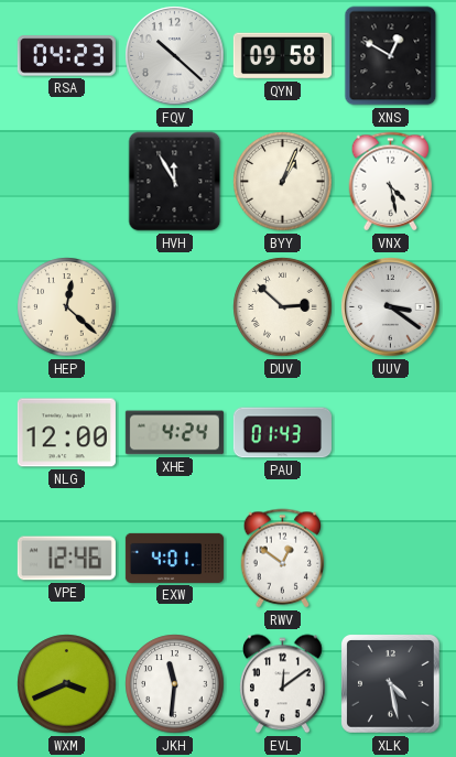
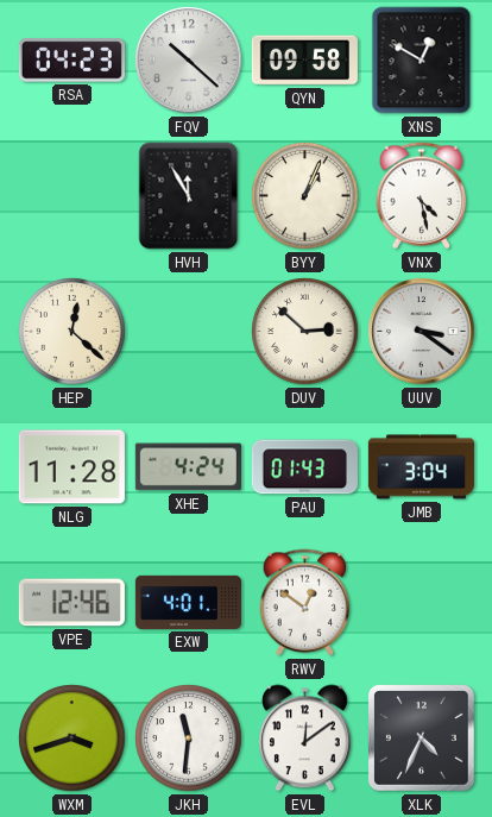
NLG: 12:00 -> 11:28 (71, 467)
JMB: none -> 3:04 (421, 467)
WXM: 3:41 -> 3:42 (72, 739)
XLK: 4:28 -> 4:34 (422, 739)
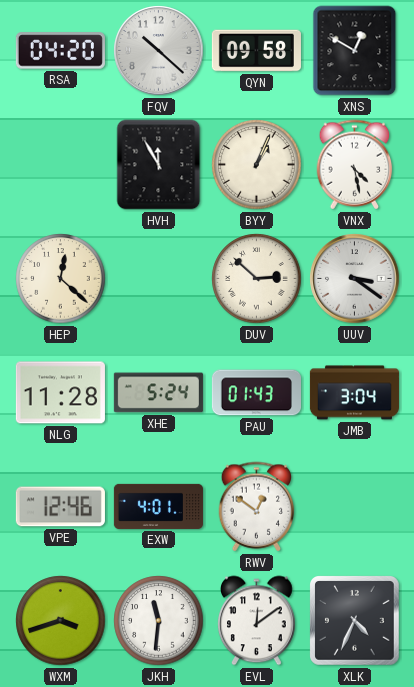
RSA: 04:23 -> 04:20 (60, 51)
XHE: 4:24 -> 5:24 (158, 393)
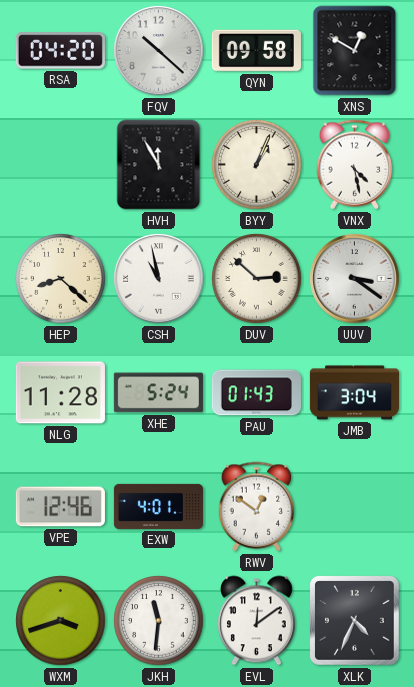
HEP: 12:22 -> 8:22 (61, 279)
CSH: none -> 10:58 (159, 279)
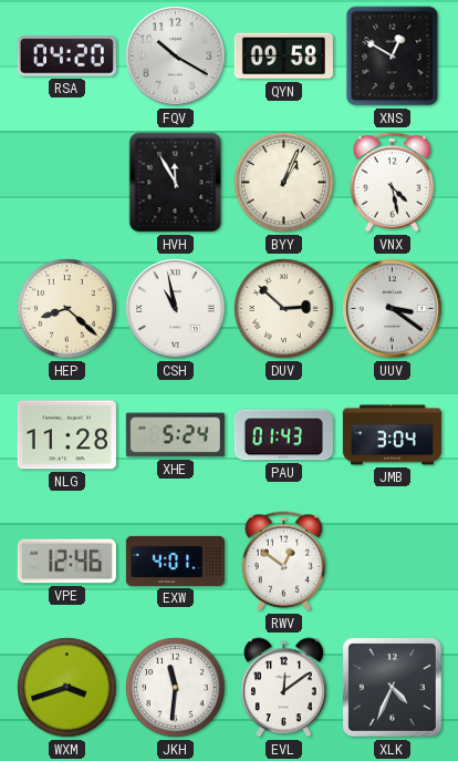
FQV: 10:22 -> 10:20 (176, 56)
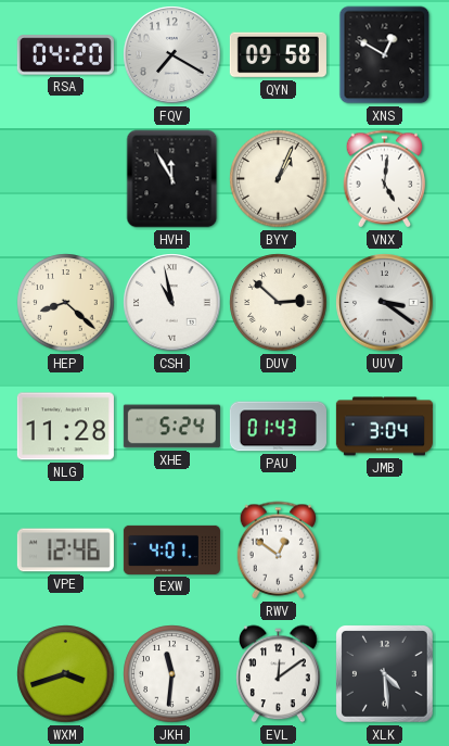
FQV: 10:20 -> 7:20 (172, 55)
VNX: 4:28 -> 5:01 (385, 179)
XLK: 4:34 -> 4:29 (385, 674)
